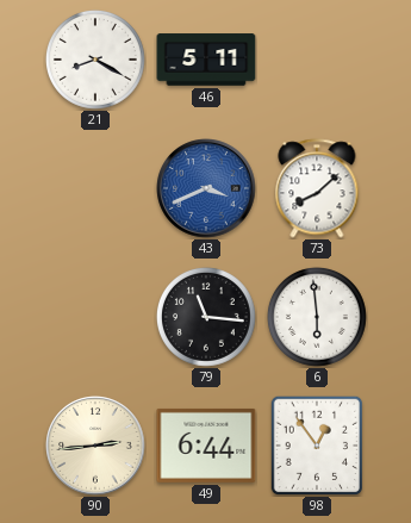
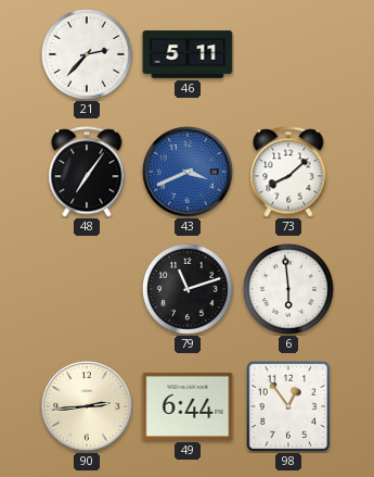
21: 8:20 -> 2:37 (87, 54)
48: none -> 7:06 (87, 172)
79: 11:16 -> 11:12 (188, 289)
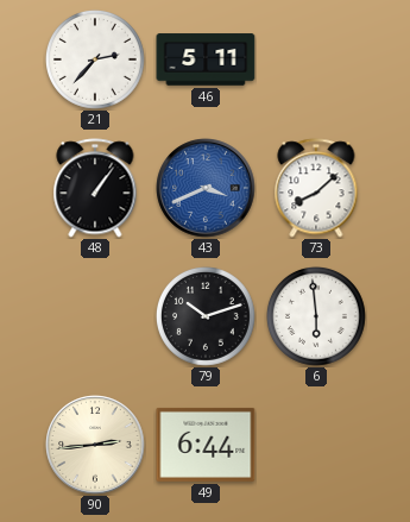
48: 7:06 -> 1:06 (95, 188)
79: 11:12 -> 10:12 (206, 316)
98: 12:54 -> none (288, 406)
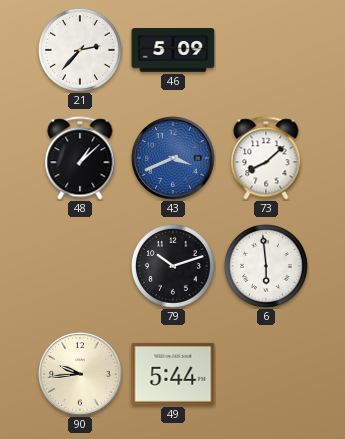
46: 5:11 -> 5:09 (173, 50)
48: 1:06 -> 1:08 (80, 158)
90: 2:44 -> 9:44 (80, 374)
49: 6:44 -> 5:44 (173, 374)
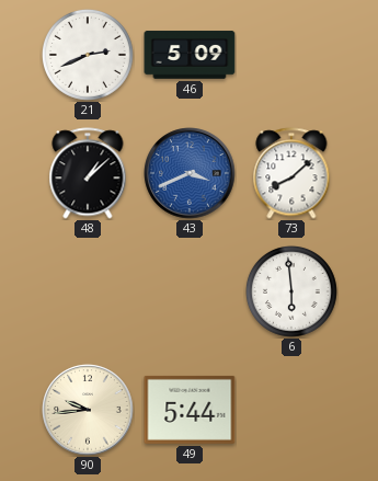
21: 2:37 -> 2:41 (88, 55)
79: 10:12 -> none (173, 266)
